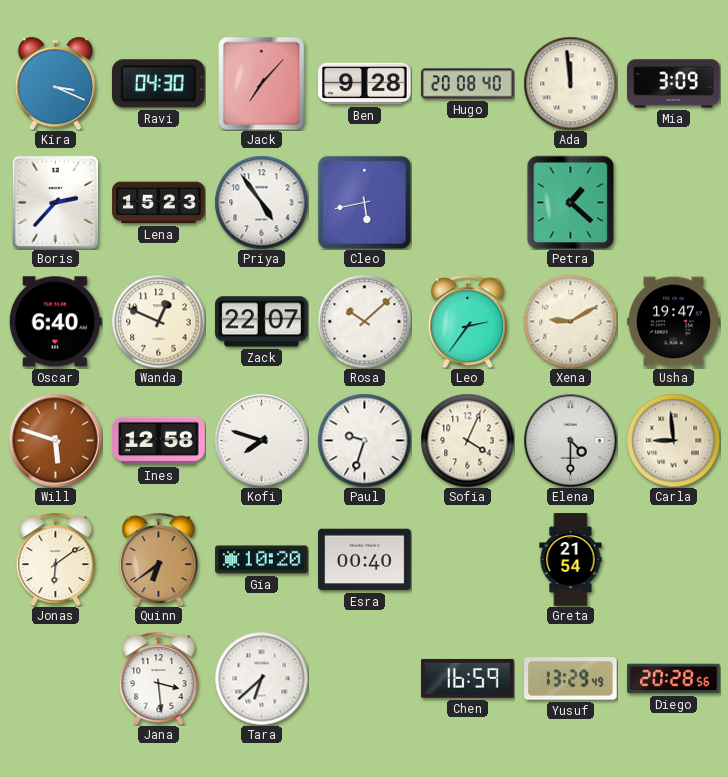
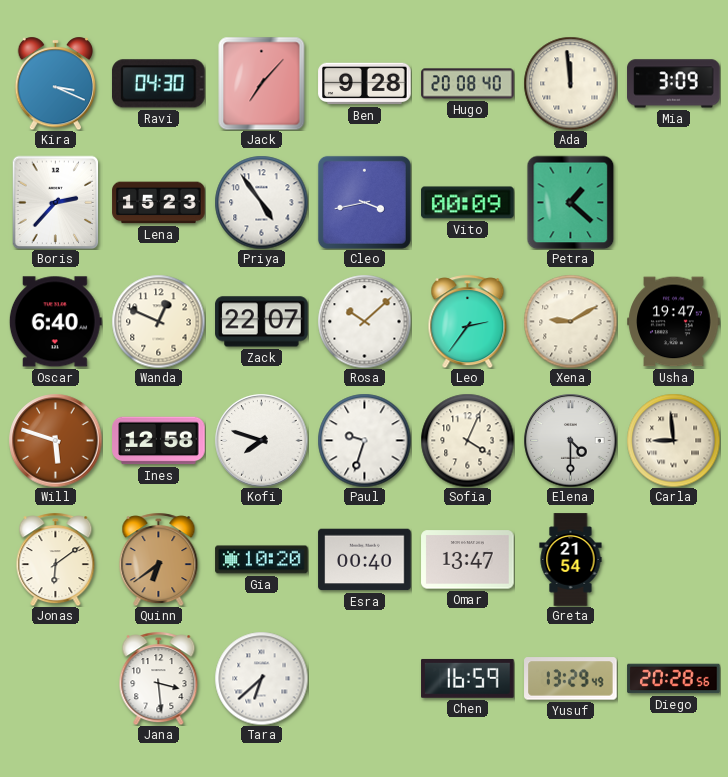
Cleo: 5:43 -> 3:43 (364, 202)
Vito: none -> 00:09 (468, 203)
Omar: none -> 13:47 (468, 560)
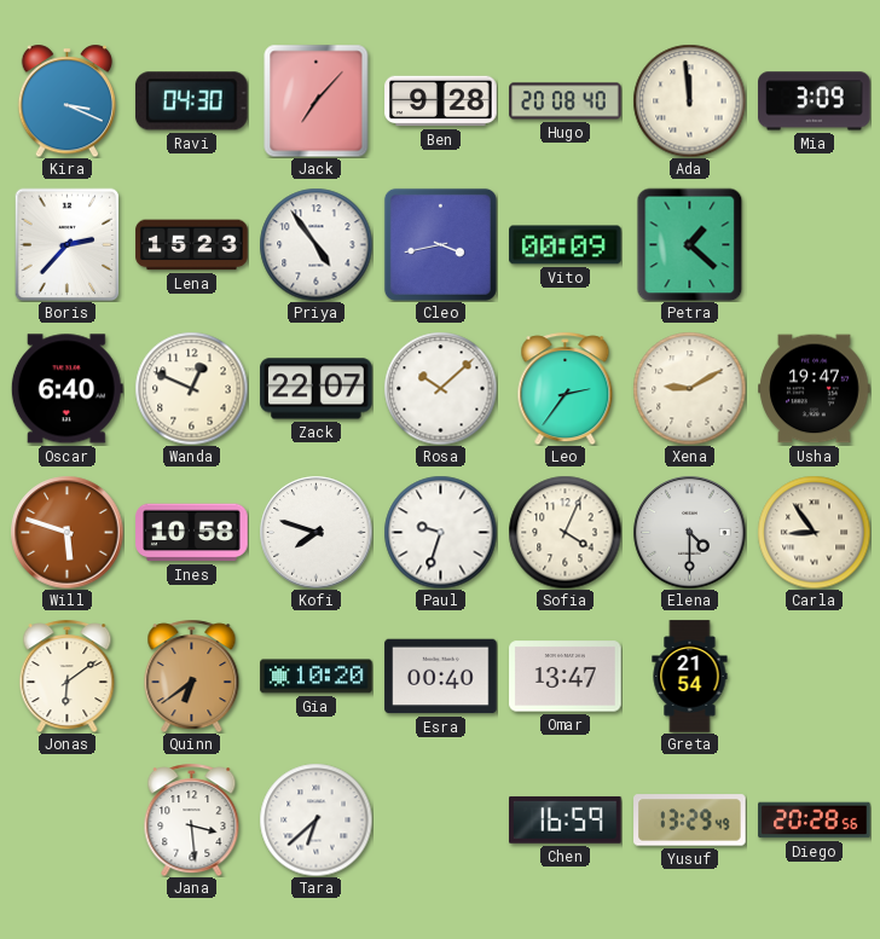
Ines: 12:58 -> 10:58 (192, 533)
Carla: 8:59 -> 8:54 (814, 532)
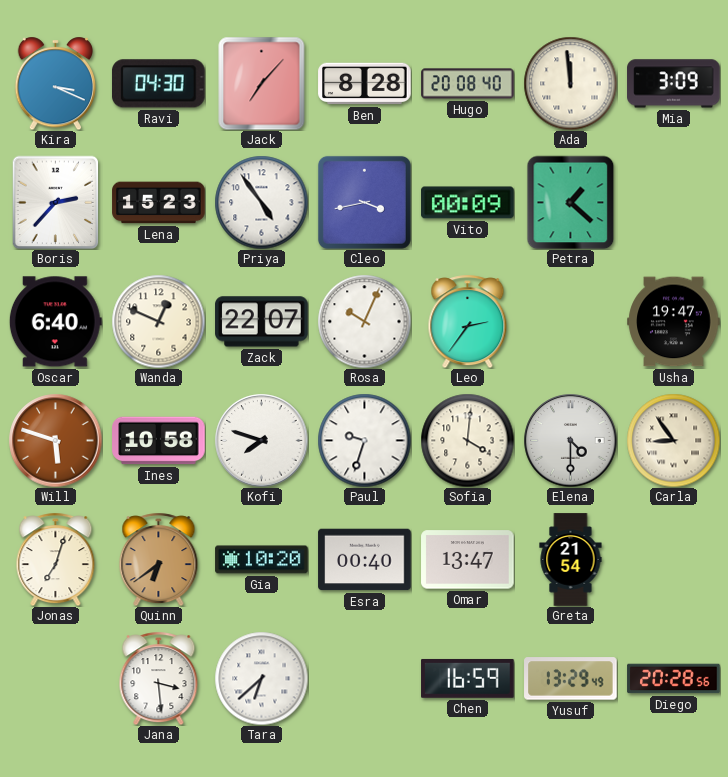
Ben: 9:28 -> 8:28 (365, 84)
Rosa: 10:08 -> 10:04 (364, 321)
Xena: 9:10 -> none (689, 388)
Sofia: 4:04 -> 4:01 (467, 440)
Jonas: 6:09 -> 7:03 (56, 559)
